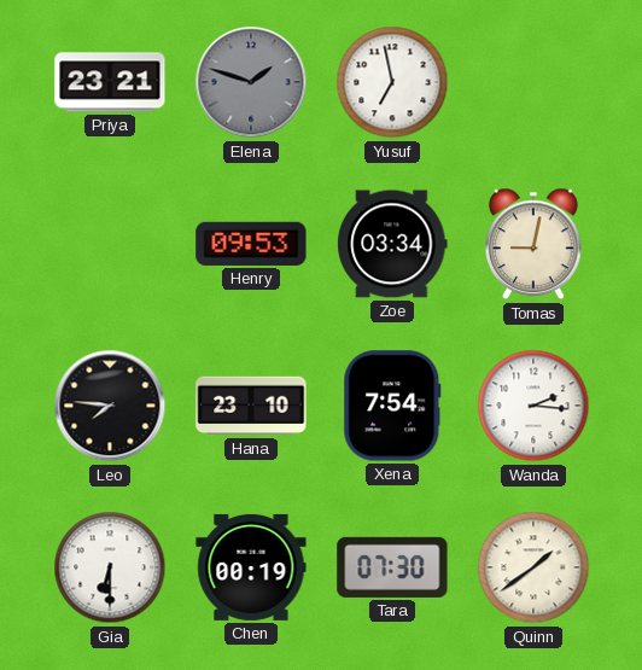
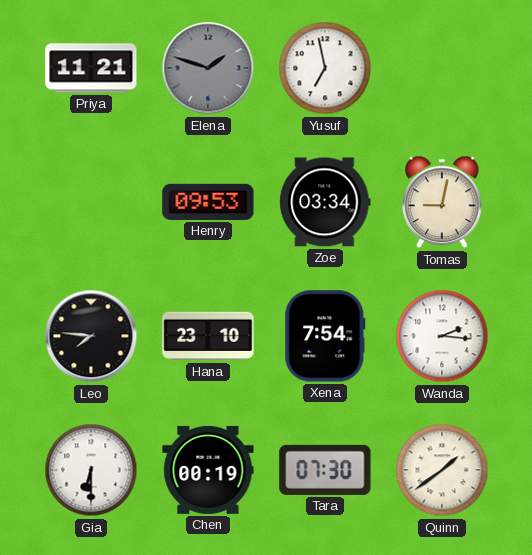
Priya: 23:21 -> 11:21 (91, 68)
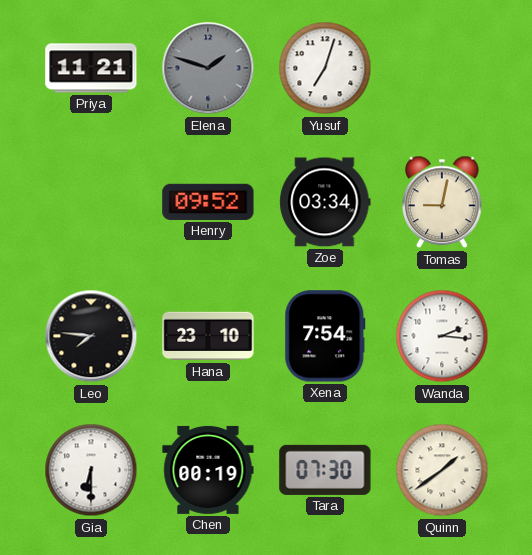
Yusuf: 6:58 -> 7:03 (325, 68)
Henry: 09:53 -> 09:52 (208, 202)
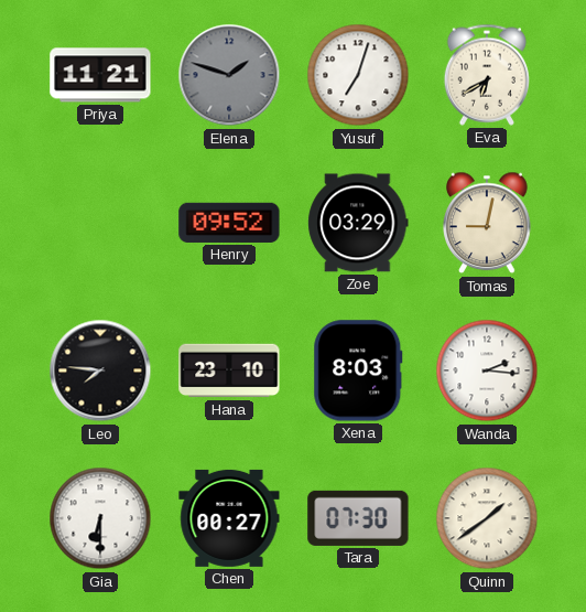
Eva: none -> 6:40 (487, 75)
Zoe: 03:34 -> 03:29 (358, 223)
Xena: 7:54 -> 8:03 (358, 371)
Chen: 00:19 -> 00:27 (229, 518)
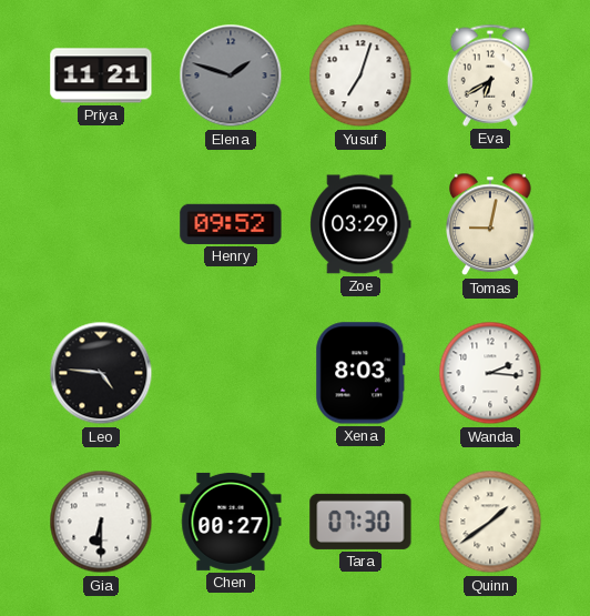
Leo: 7:46 -> 4:46 (101, 373)
Hana: 23:10 -> none (229, 371)
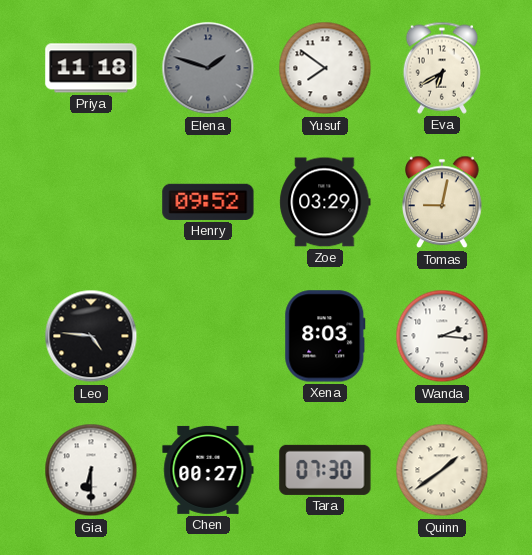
Priya: 11:21 -> 11:18 (91, 68)
Yusuf: 7:03 -> 7:51 (325, 68)
